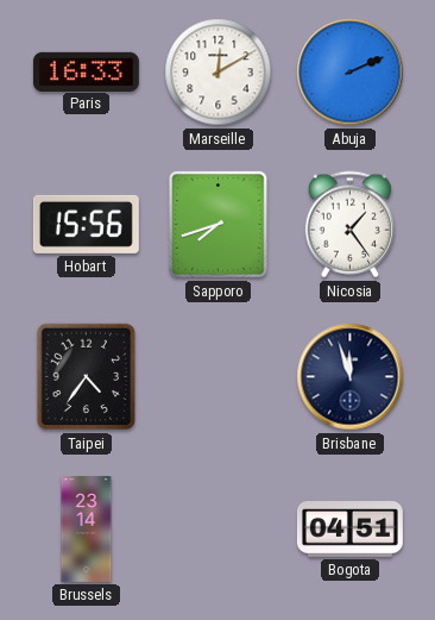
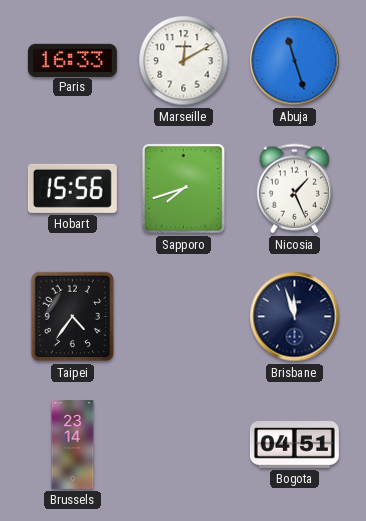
Abuja: 2:11 -> 11:27 (295, 61)
Nicosia: 1:24 -> 1:26 (294, 189)
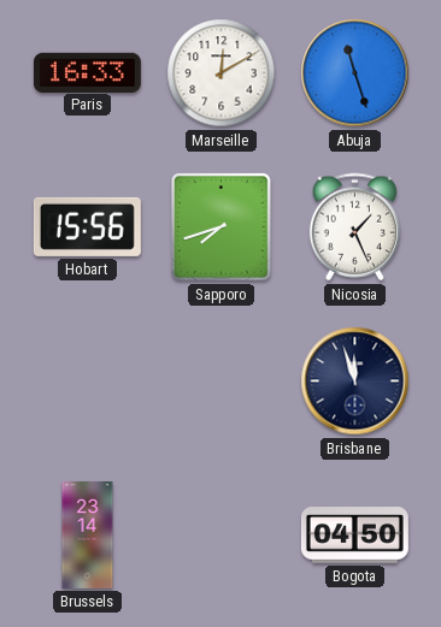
Taipei: 4:36 -> none (73, 317)
Bogota: 04:51 -> 04:50 (354, 536)
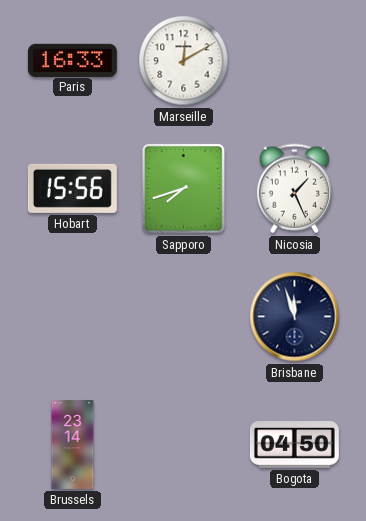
Abuja: 11:27 -> none (355, 73)
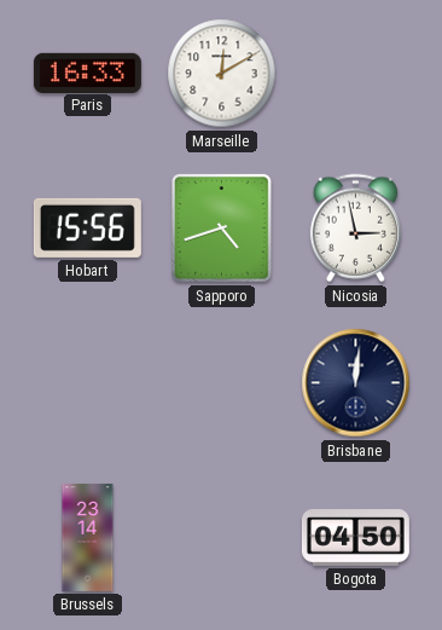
Sapporo: 7:42 -> 4:42 (222, 229)
Nicosia: 1:26 -> 2:58 (355, 229)
Brisbane: 11:57 -> 12:01 (356, 383)
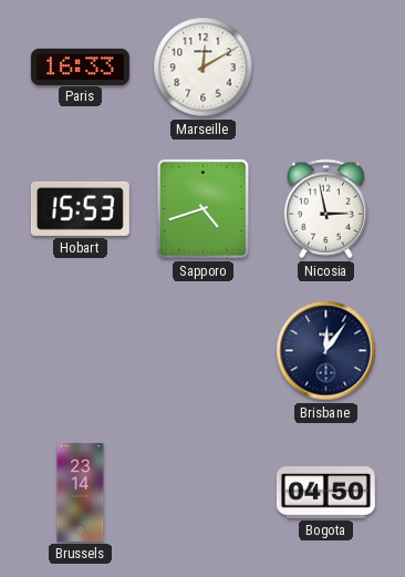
Hobart: 15:56 -> 15:53 (80, 208)
Brisbane: 12:01 -> 12:06 (326, 351)
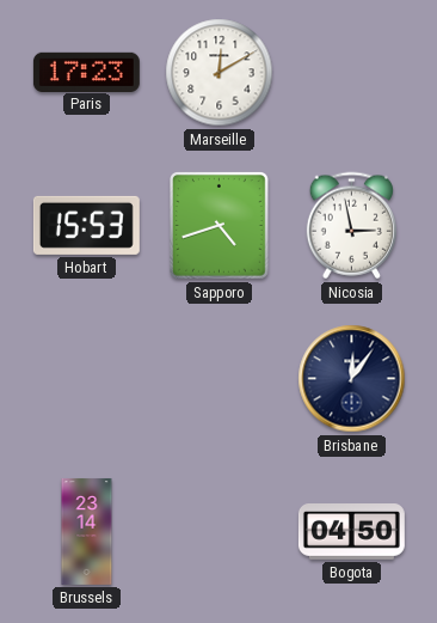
Paris: 16:33 -> 17:23 (86, 72)
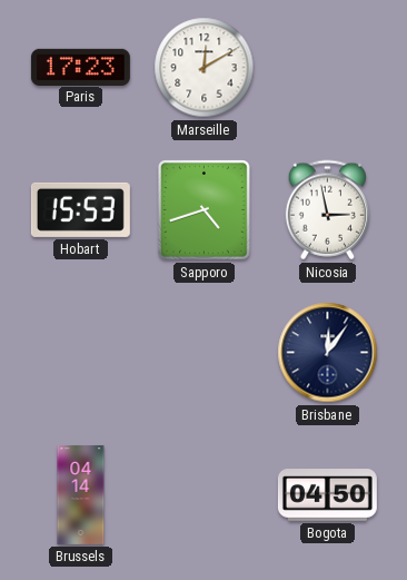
Brussels: 23:14 -> 04:14 (81, 494)
